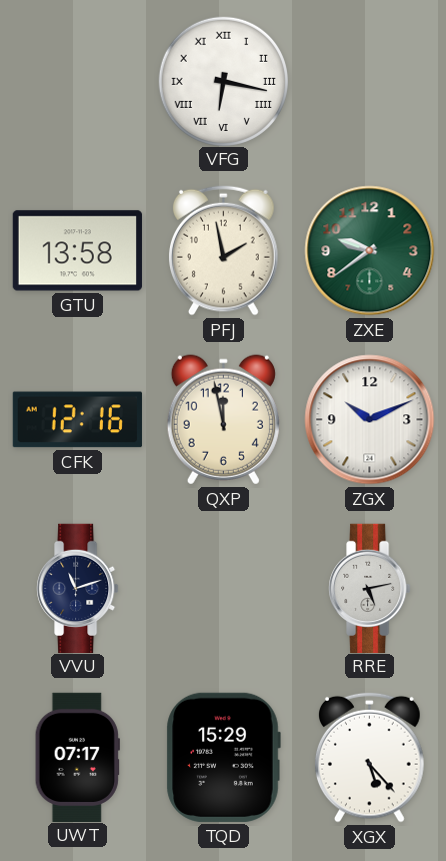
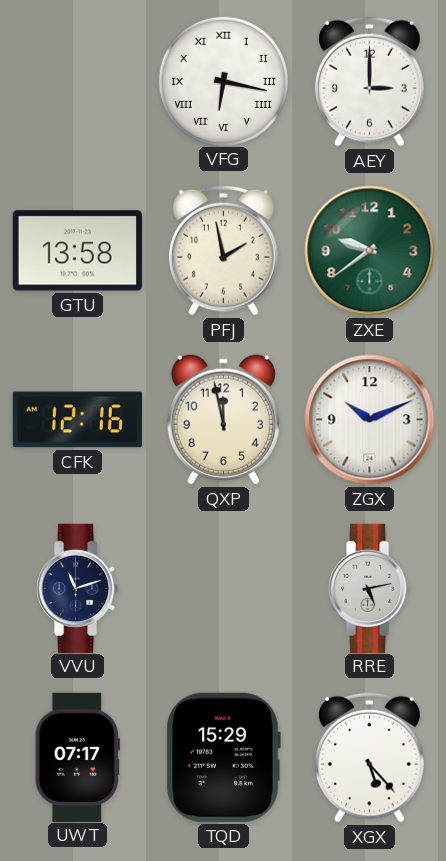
AEY: none -> 3:00 (369, 81)
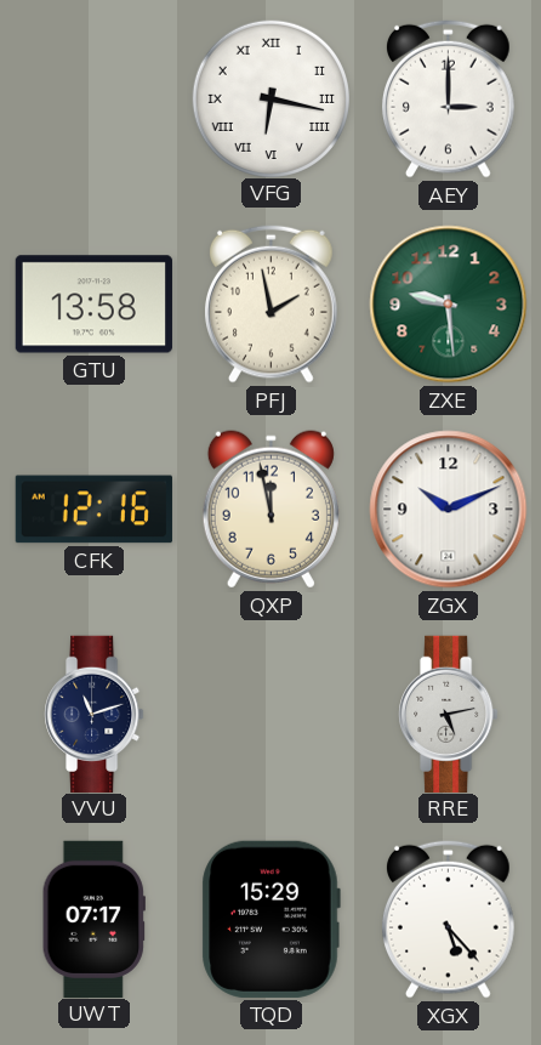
ZXE: 9:39 -> 9:29 (449, 305)
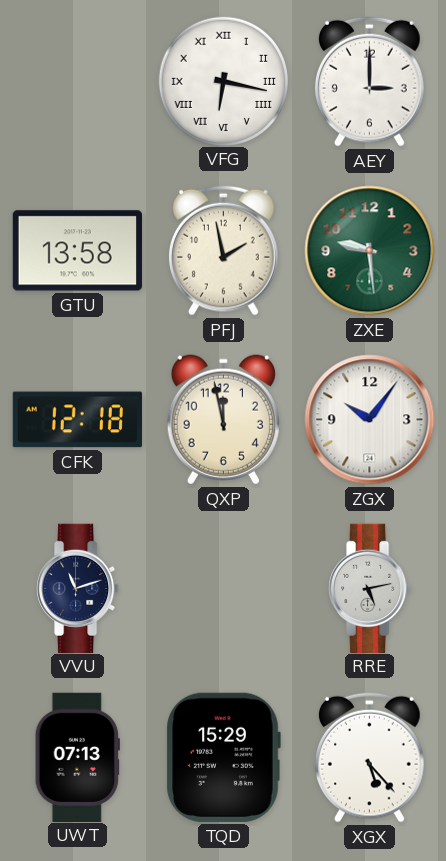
CFK: 12:16 -> 12:18 (77, 420)
ZGX: 10:11 -> 10:06 (370, 420)
UWT: 07:17 -> 07:13 (77, 757)
